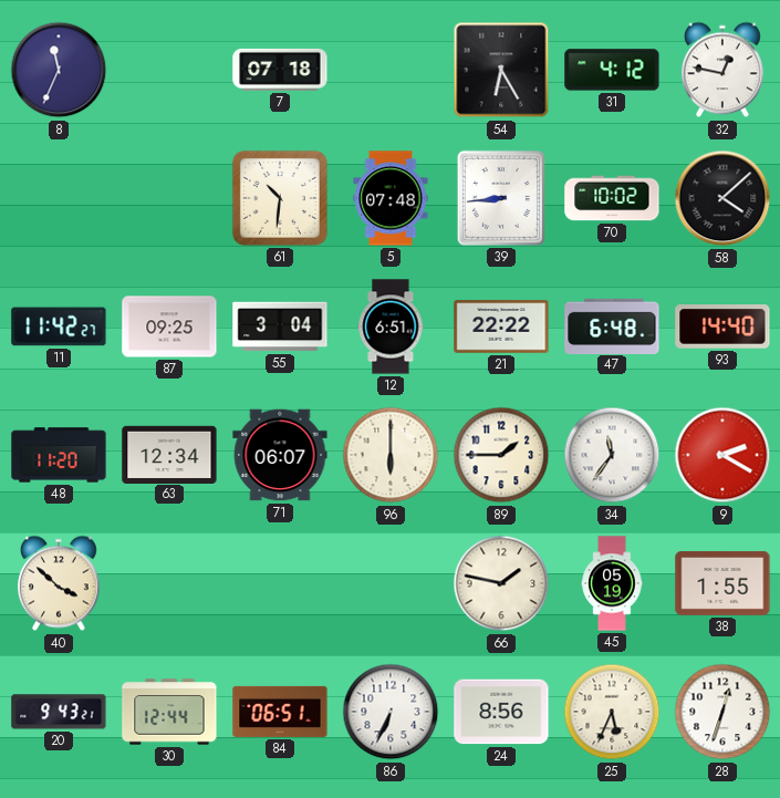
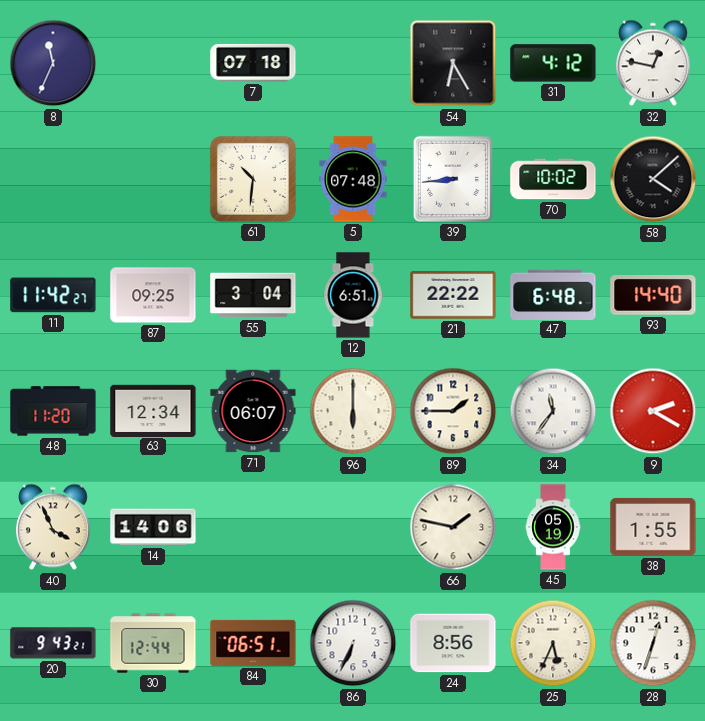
40: 3:52 -> 3:56 (54, 527)
14: none -> 14:06 (153, 527)
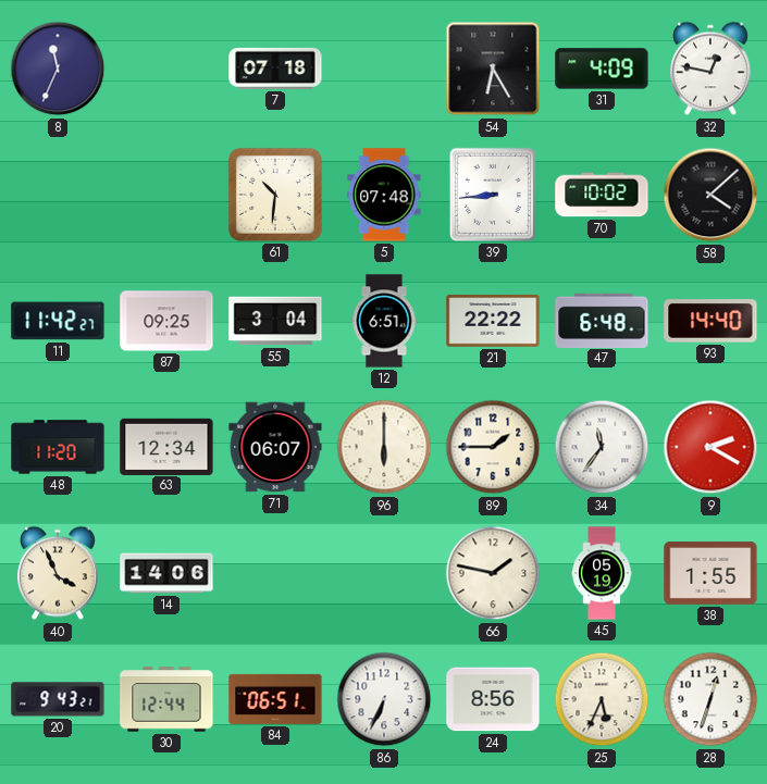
31: 4:12 -> 4:09 (602, 69)
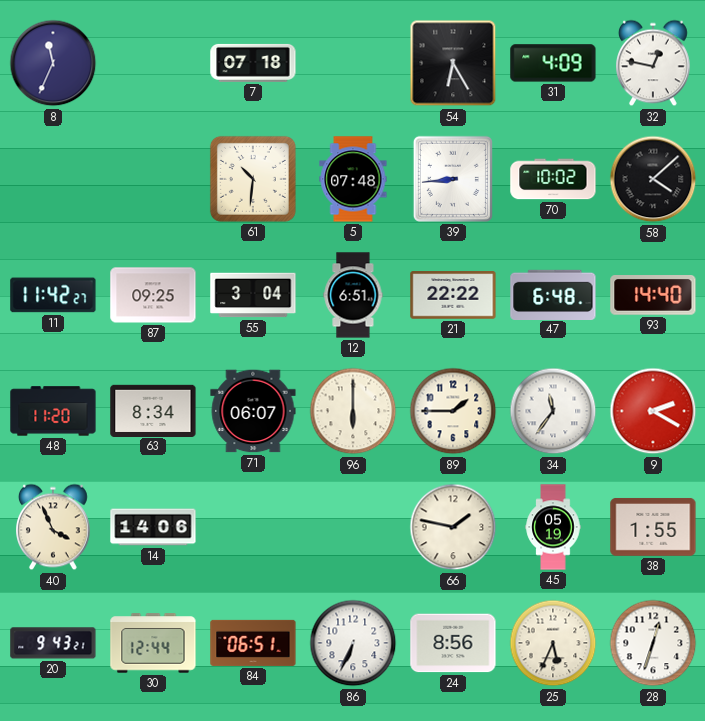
63: 12:34 -> 8:34 (153, 410)
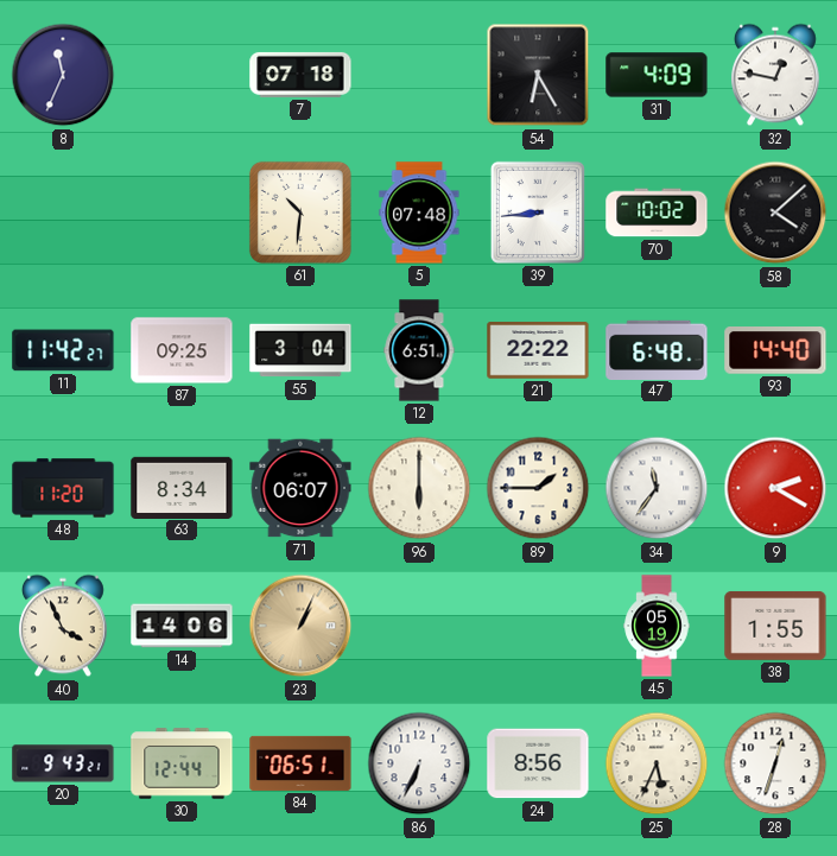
23: none -> 1:04 (300, 626)
66: 1:47 -> none (453, 527)
